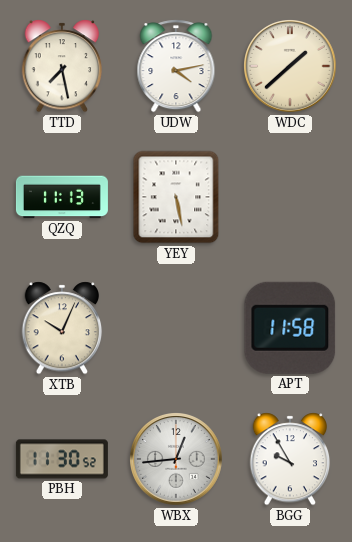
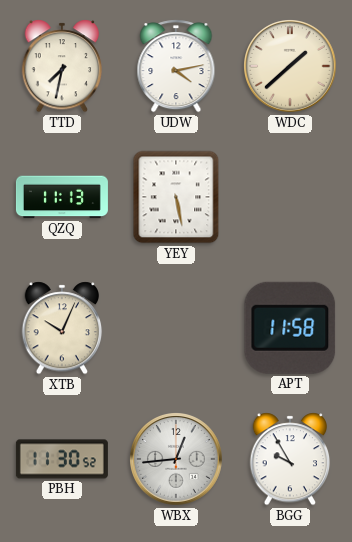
TTD: 7:28 -> 7:32 (62, 66)
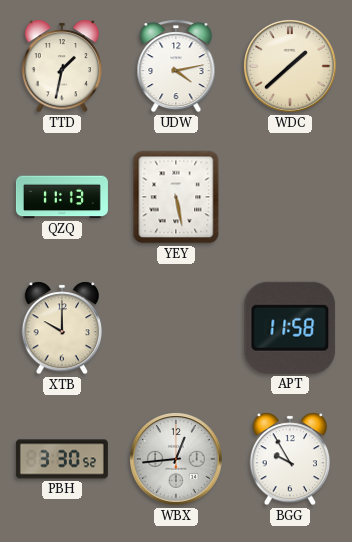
TTD: 7:32 -> 1:32 (62, 66)
XTB: 10:04 -> 10:00 (62, 328)
PBH: 11:30 -> 3:30 (62, 459)
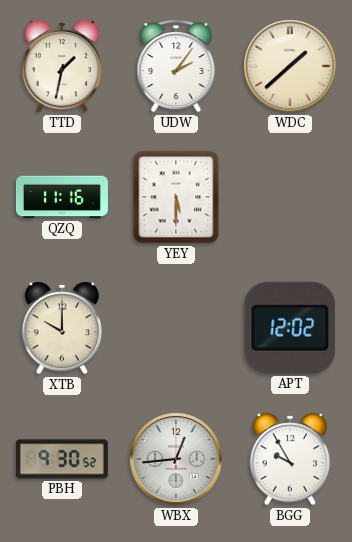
UDW: 4:13 -> 2:06 (176, 66)
QZQ: 11:13 -> 11:16 (62, 197)
YEY: 5:28 -> 5:30 (176, 197)
APT: 11:58 -> 12:02 (290, 328)
PBH: 3:30 -> 9:30 (62, 459)
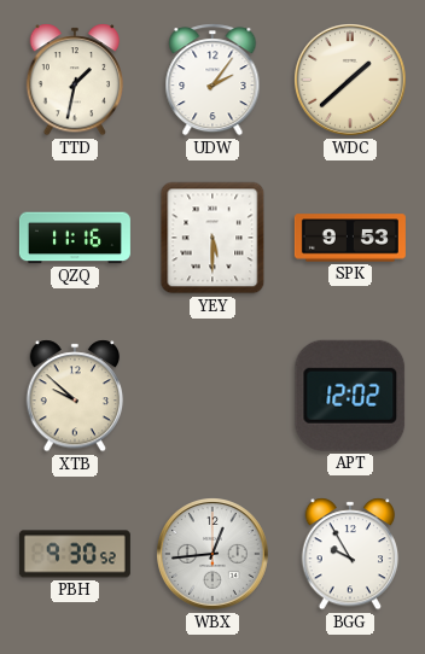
SPK: none -> 9:53 (350, 238)
XTB: 10:00 -> 9:52 (75, 396)
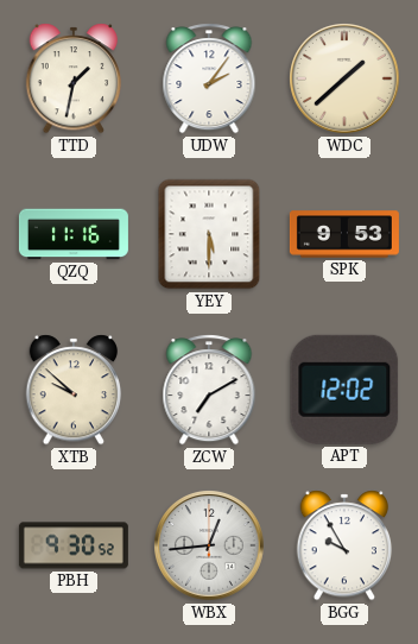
ZCW: none -> 7:10 (209, 390)
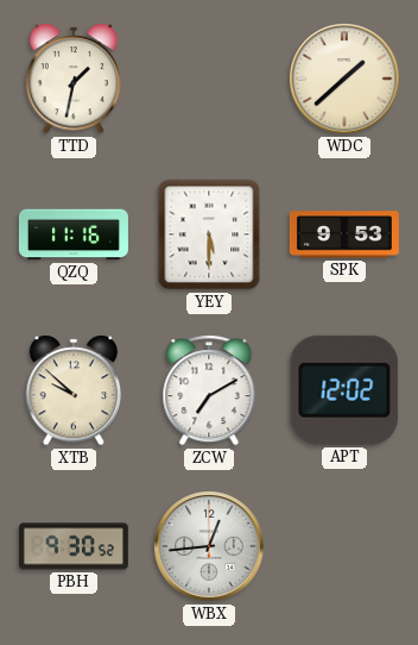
UDW: 2:06 -> none (209, 78)
BGG: 9:55 -> none (344, 545)
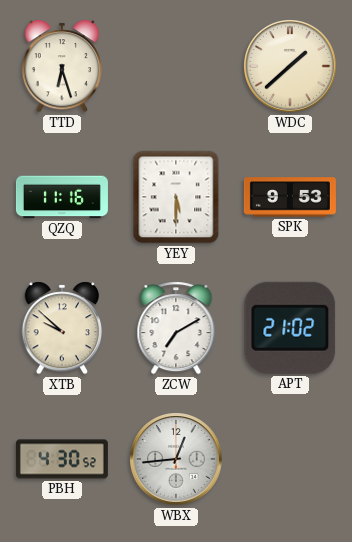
TTD: 1:32 -> 6:27 (62, 66)
APT: 12:02 -> 21:02 (290, 328)
PBH: 9:30 -> 4:30 (62, 459)
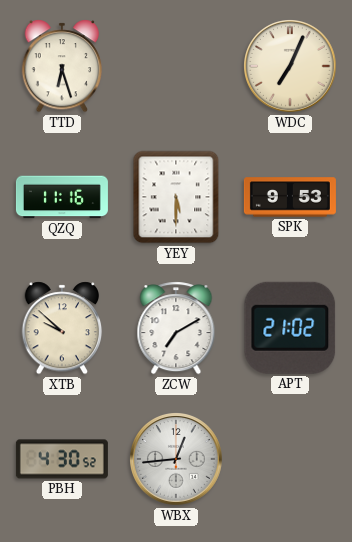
WDC: 1:38 -> 7:04 (291, 67)
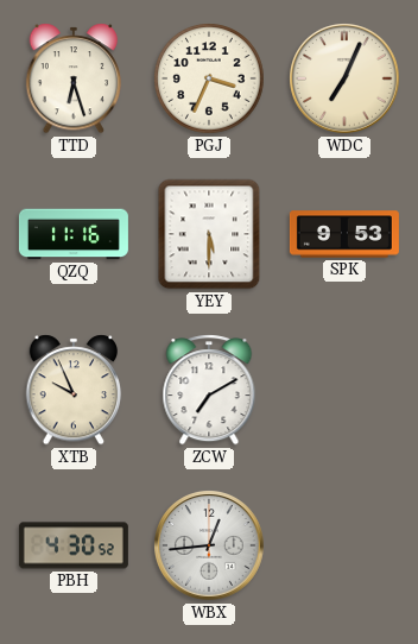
PGJ: none -> 3:34 (209, 78)
XTB: 9:52 -> 9:56 (74, 390)
APT: 21:02 -> none (290, 328)
